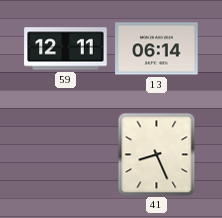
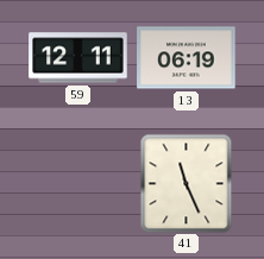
13: 06:14 -> 06:19 (187, 58)
41: 8:26 -> 11:26 (187, 183)
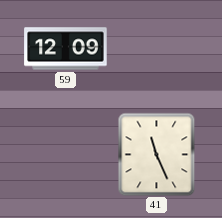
59: 12:11 -> 12:09 (66, 49)
13: 06:19 -> none (187, 58)
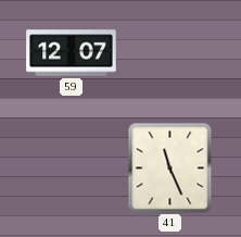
59: 12:09 -> 12:07 (72, 53)
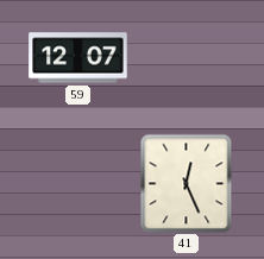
41: 11:26 -> 12:26 (187, 183)
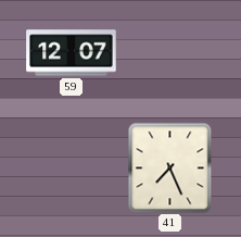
41: 12:26 -> 7:26 (170, 167)
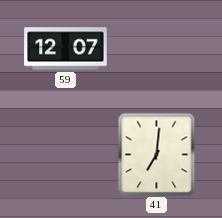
41: 7:26 -> 7:01 (157, 154)
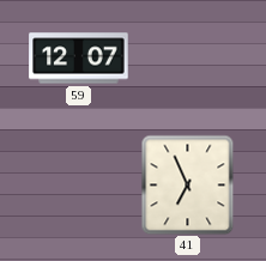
41: 7:01 -> 6:56 (188, 184)
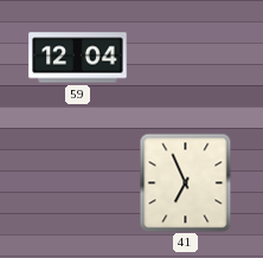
59: 12:07 -> 12:04 (78, 58)
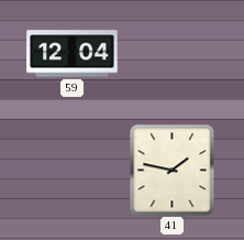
41: 6:56 -> 1:47 (173, 170)
